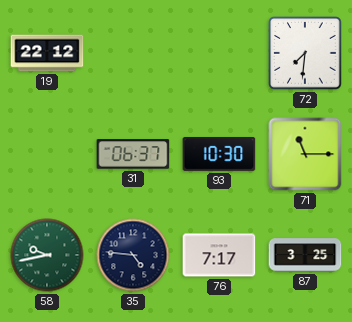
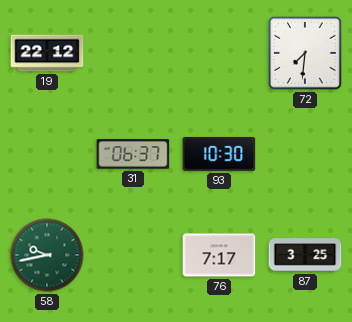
71: 11:15 -> none (305, 154)
35: 4:46 -> none (133, 255)
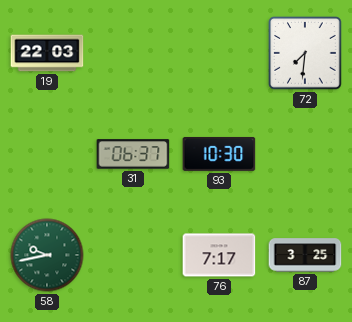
19: 22:12 -> 22:03 (47, 53)
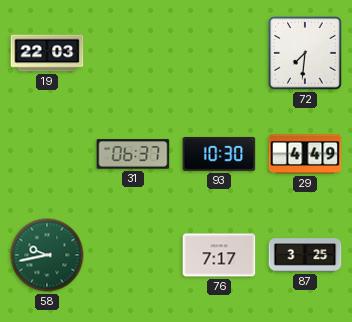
29: none -> 4:49 (305, 154)
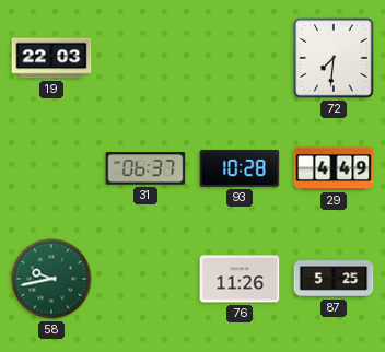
93: 10:30 -> 10:28 (240, 168)
76: 7:17 -> 11:26 (240, 279)
87: 3:25 -> 5:25 (334, 279)
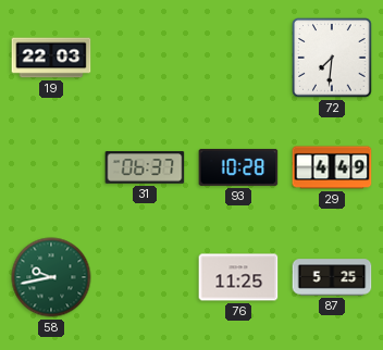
76: 11:26 -> 11:25 (238, 277)
